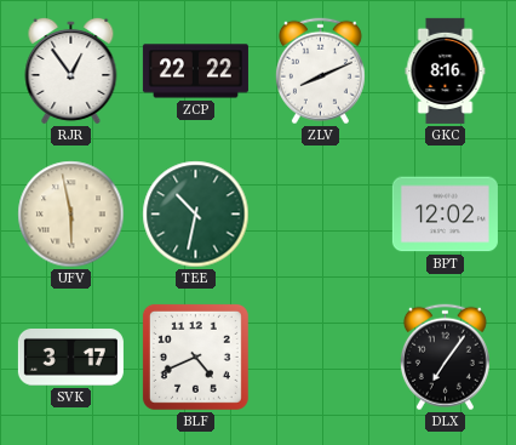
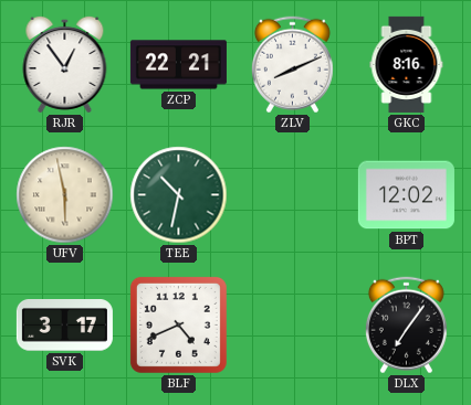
ZCP: 22:22 -> 22:21 (178, 65)
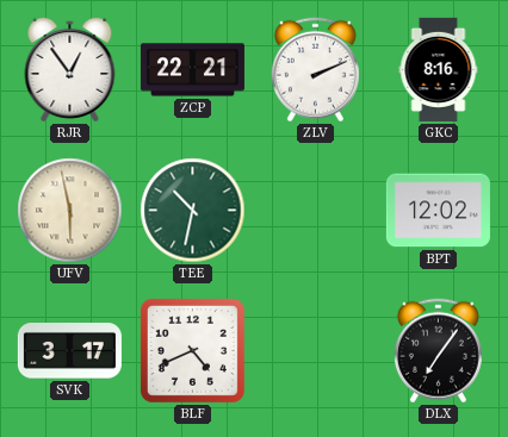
ZLV: 8:11 -> 2:11 (315, 70)
